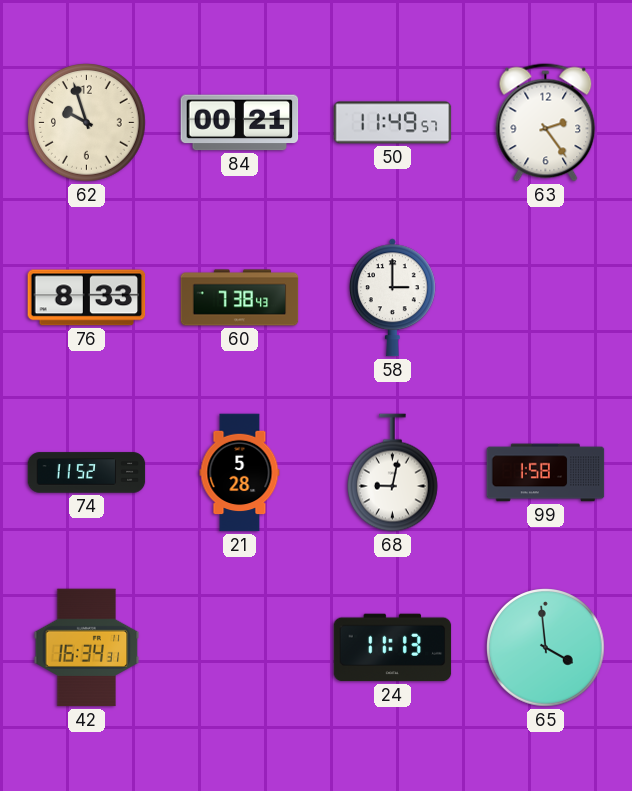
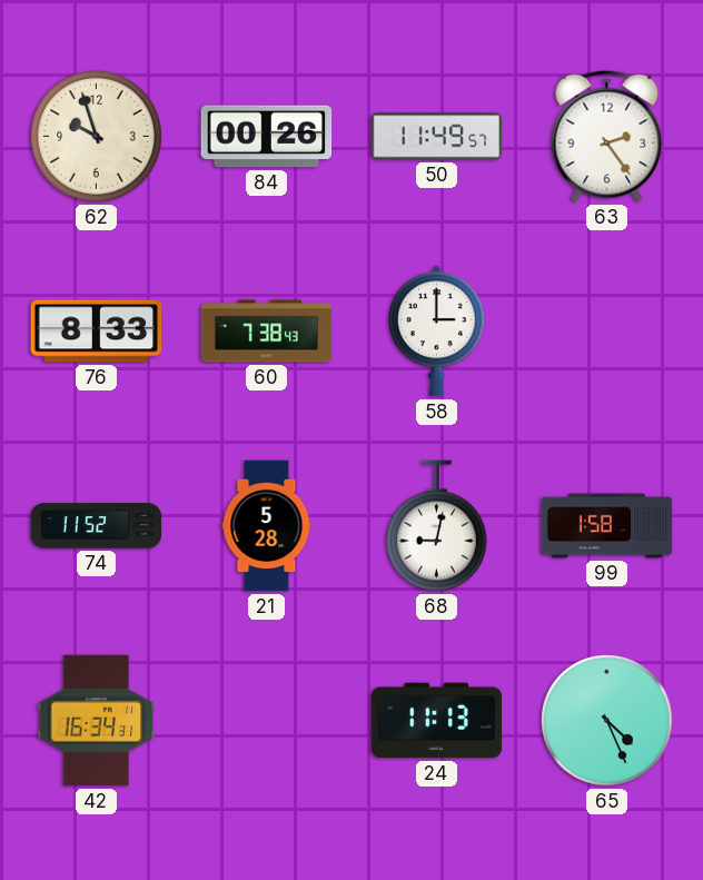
84: 00:21 -> 00:26 (267, 137)
65: 3:59 -> 4:26 (607, 721)
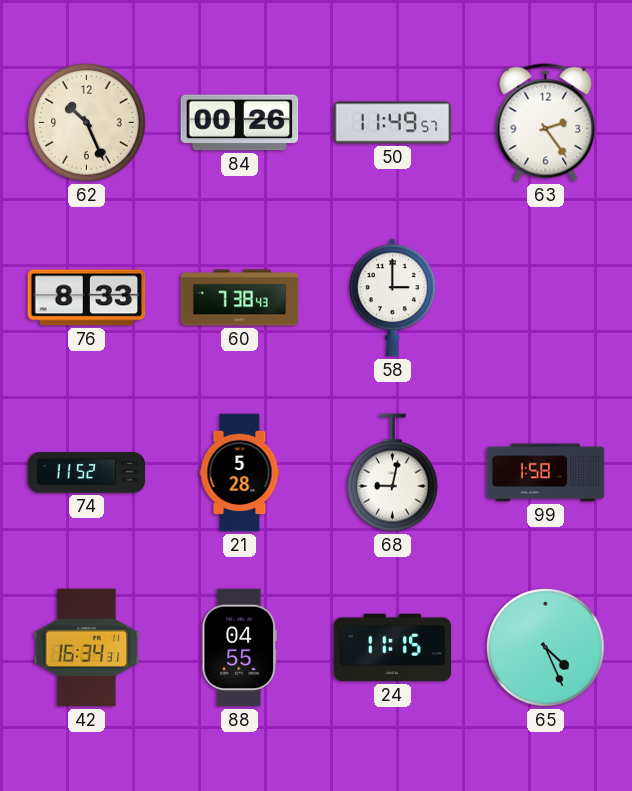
62: 9:57 -> 10:26 (87, 123)
88: none -> 04:55 (240, 648)
24: 11:13 -> 11:15 (393, 648)
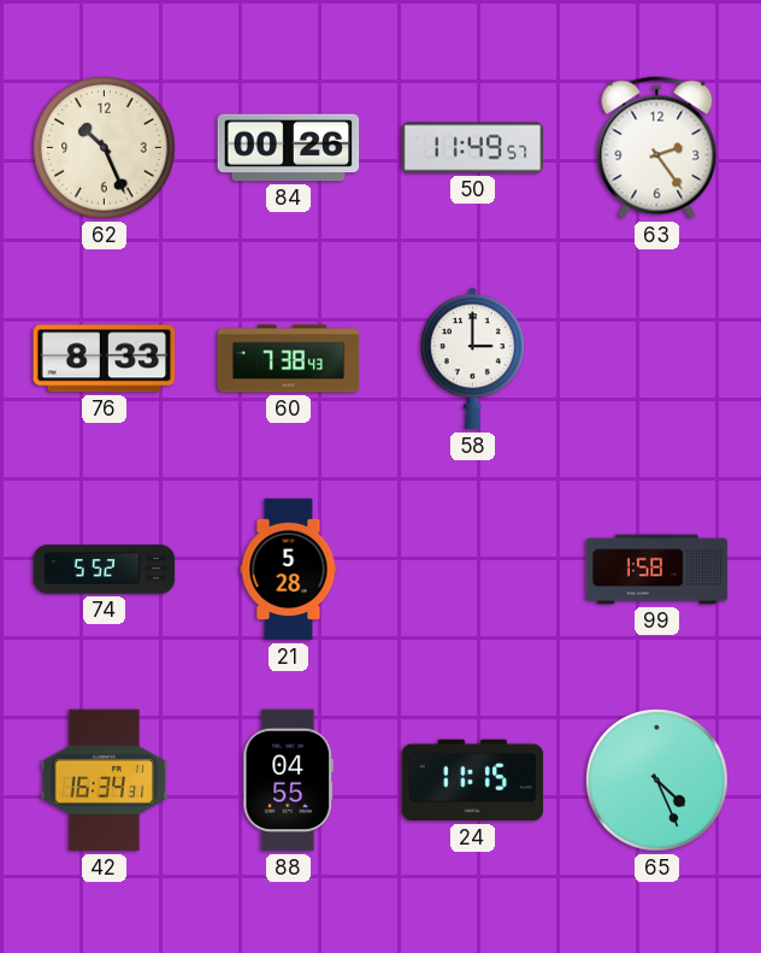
74: 11:52 -> 5:52 (105, 570)
68: 9:02 -> none (393, 473)
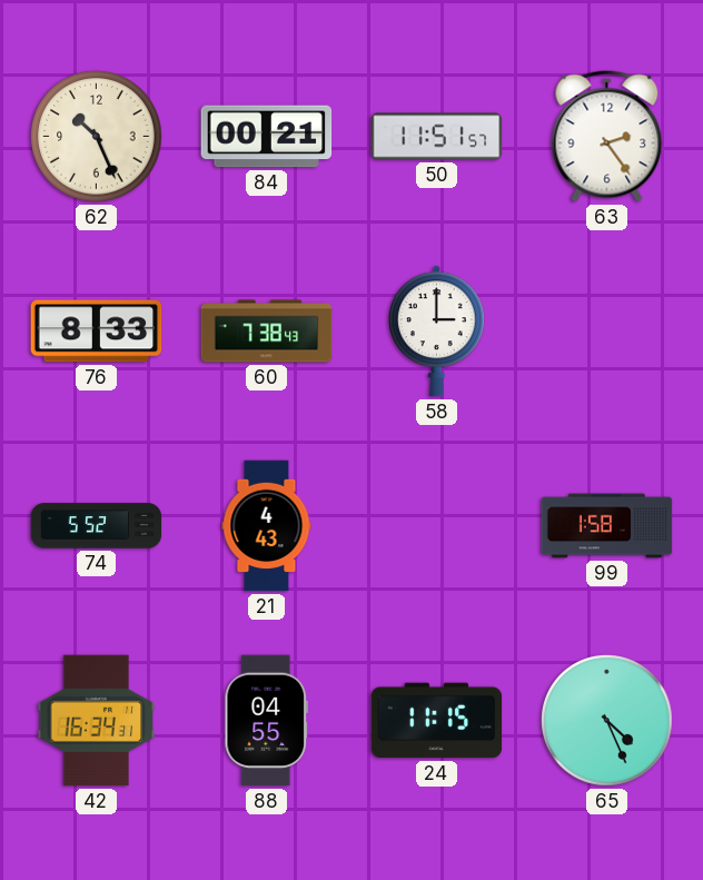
84: 00:26 -> 00:21 (267, 137)
50: 11:49 -> 11:51 (437, 137)
21: 5:28 -> 4:43 (267, 526)
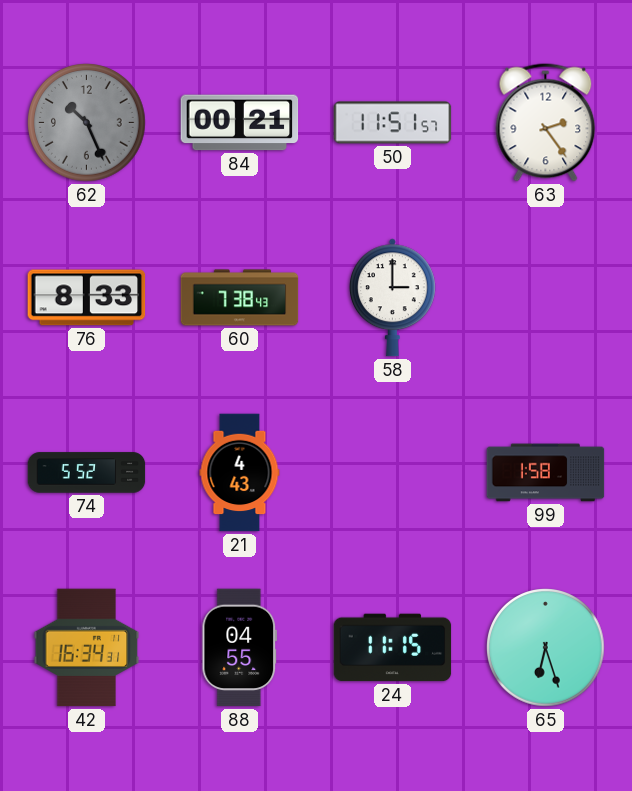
62 dial: cream -> grey (87, 123)
65: 4:26 -> 6:27 (546, 648)
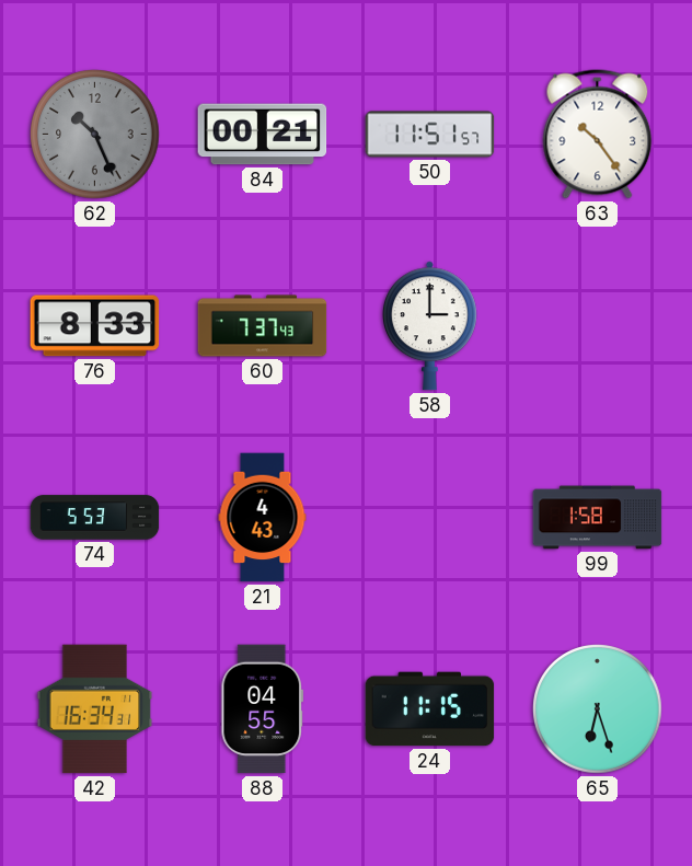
63: 2:24 -> 10:24 (598, 135)
60: 7:38 -> 7:37 (263, 326)
74: 5:52 -> 5:53 (95, 518)
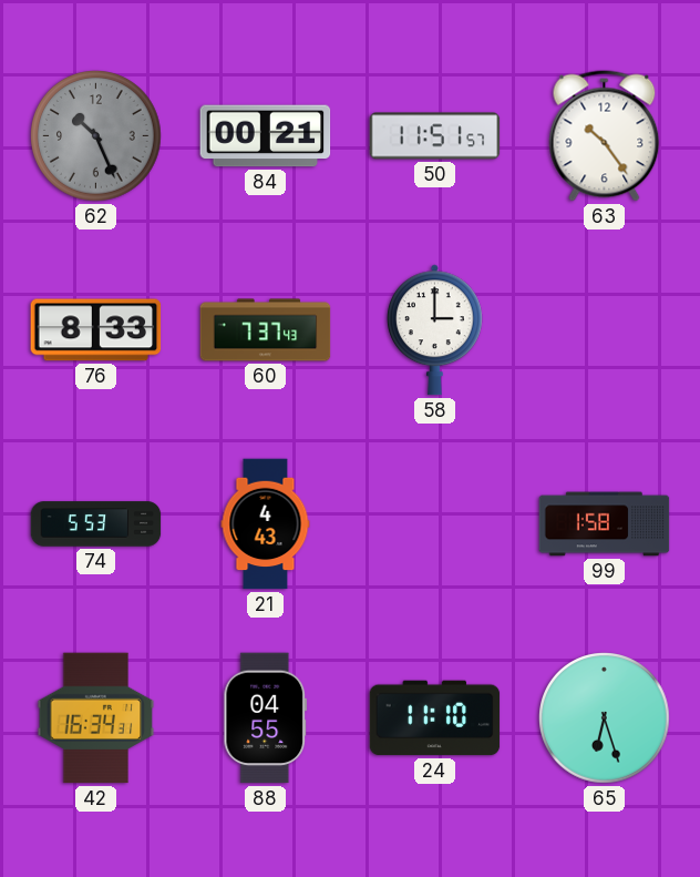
24: 11:15 -> 11:10 (435, 718)
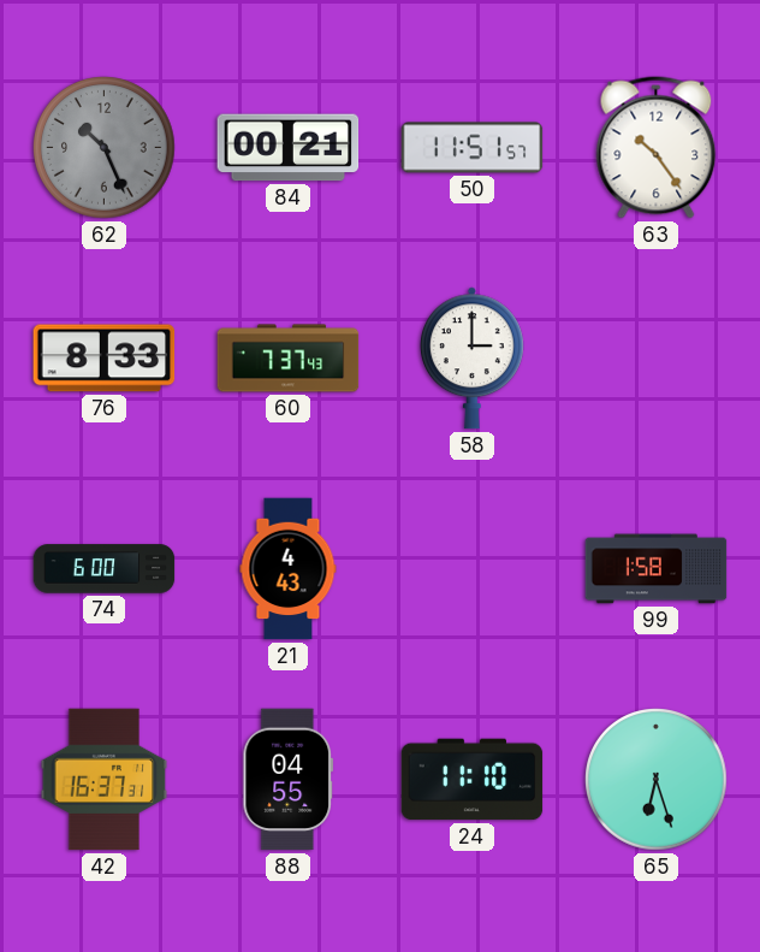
74: 5:53 -> 6:00 (105, 569)
42: 16:34 -> 16:37 (105, 780)
